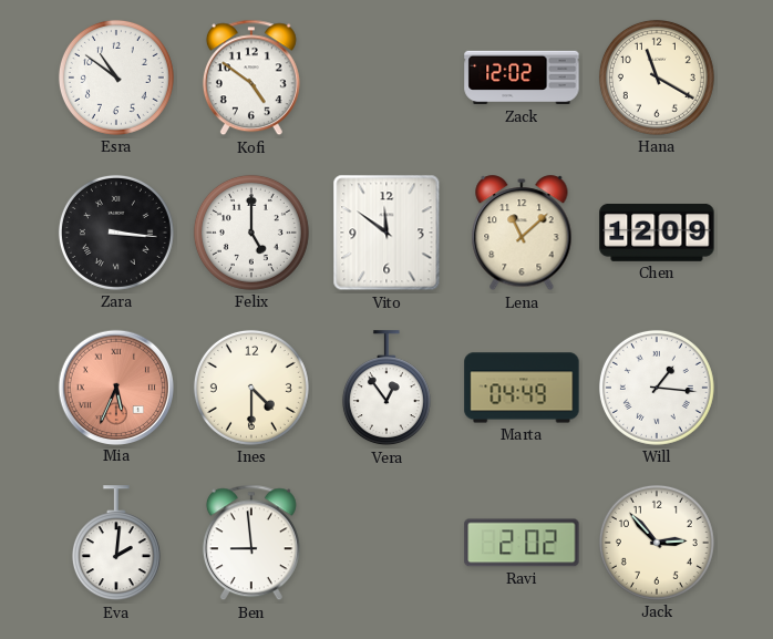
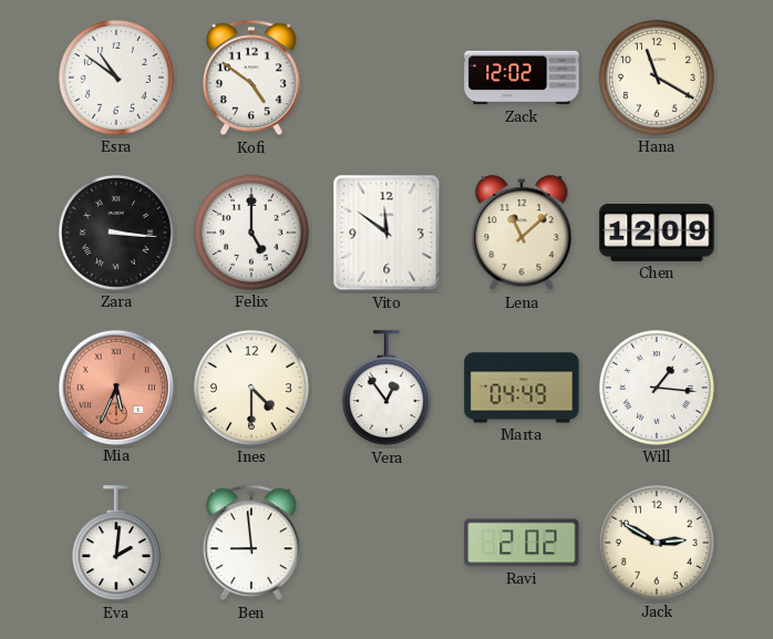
Jack: 2:53 -> 2:50 (657, 543)
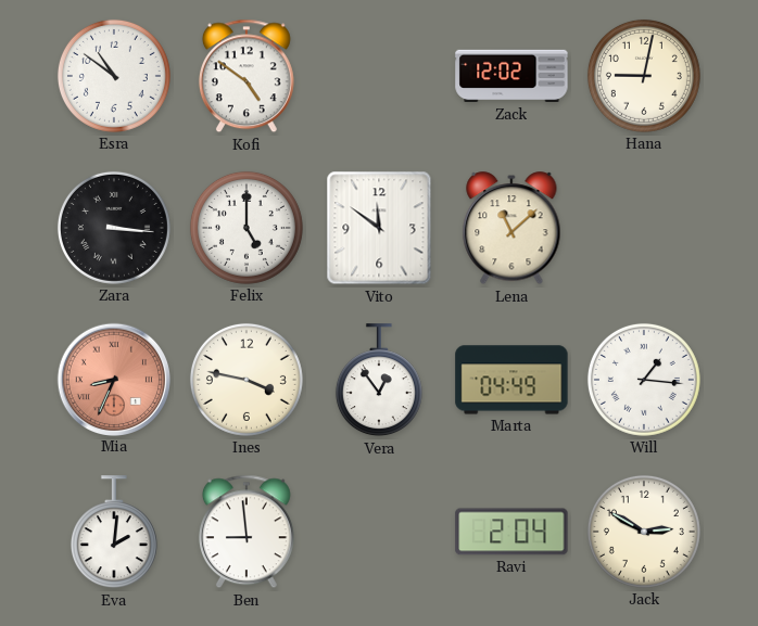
Hana: 11:20 -> 9:02 (644, 76)
Chen: 12:09 -> none (657, 233)
Mia: 5:34 -> 8:34 (113, 379)
Ines: 4:30 -> 3:47 (247, 380)
Ravi: 2:02 -> 2:04 (511, 532)
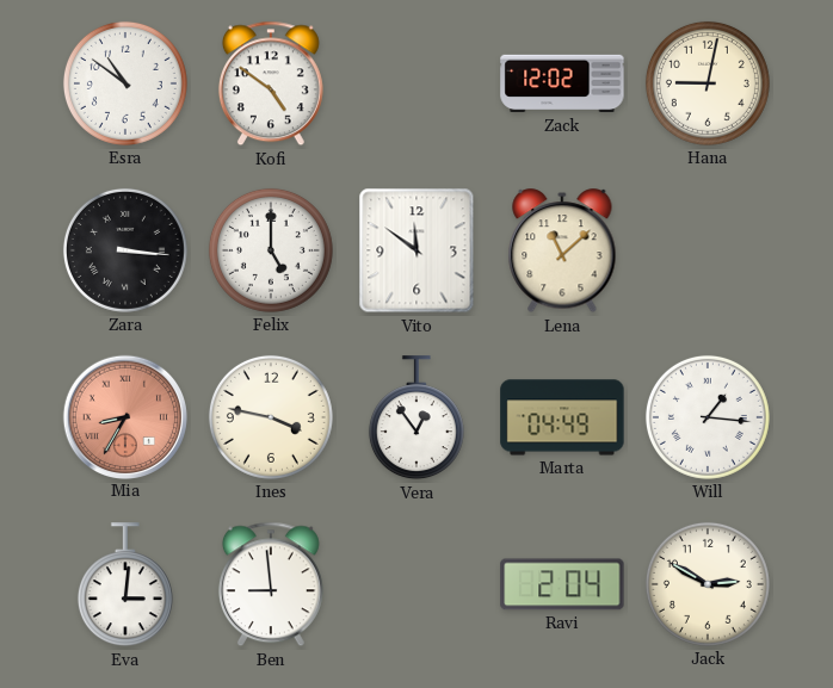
Mia: 8:34 -> 8:35 (124, 416)
Eva: 2:01 -> 3:01 (125, 585)
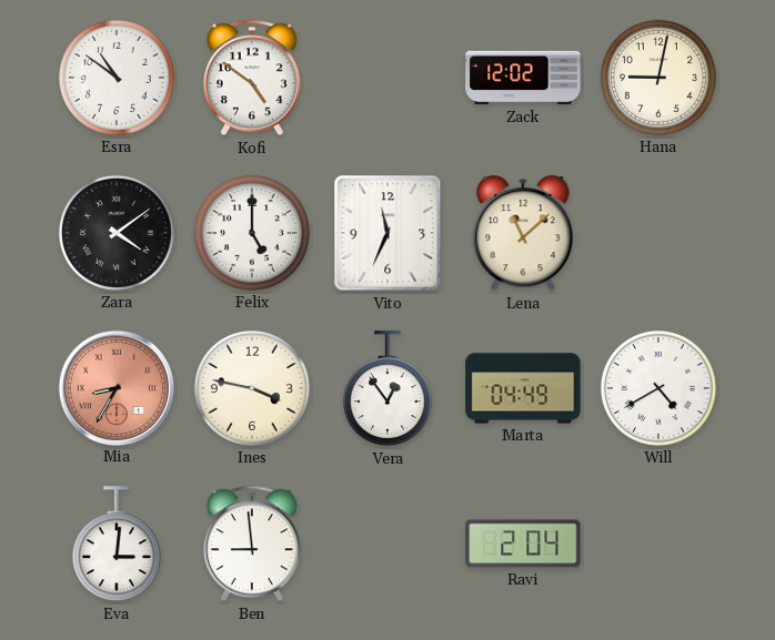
Zara: 3:16 -> 4:09 (117, 233)
Vito: 11:51 -> 11:34 (387, 233)
Will: 1:16 -> 4:40 (658, 388)
Jack: 2:50 -> none (708, 584)
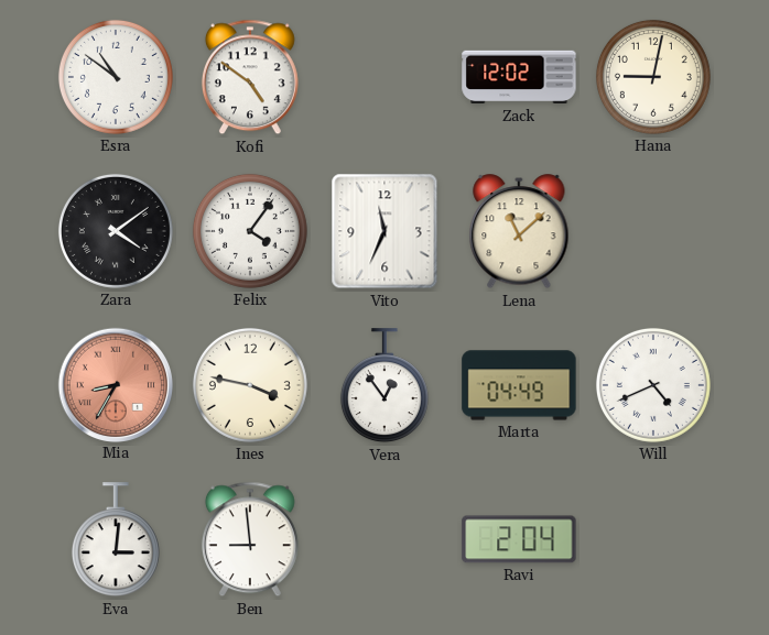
Felix: 5:00 -> 4:06 (250, 231)
Will: 4:40 -> 4:41 (653, 385)
